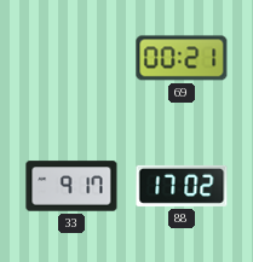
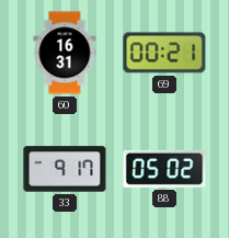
60: none -> 16:31 (65, 53)
88: 17:02 -> 05:02 (164, 169)
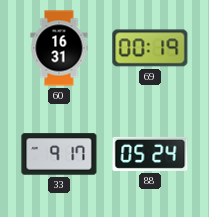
69: 00:21 -> 00:19 (150, 48)
88: 05:02 -> 05:24 (150, 154)
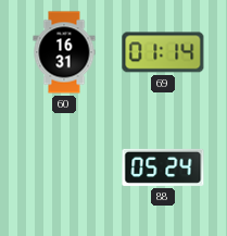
69: 00:19 -> 01:14 (163, 52)
33: 9:17 -> none (59, 154)
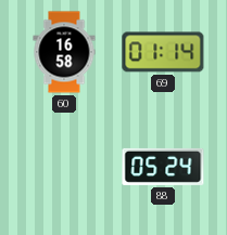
60: 16:31 -> 16:58 (64, 52)
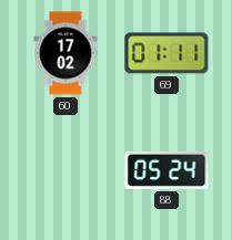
60: 16:58 -> 17:02 (65, 53)
69: 01:14 -> 01:11 (167, 53)
